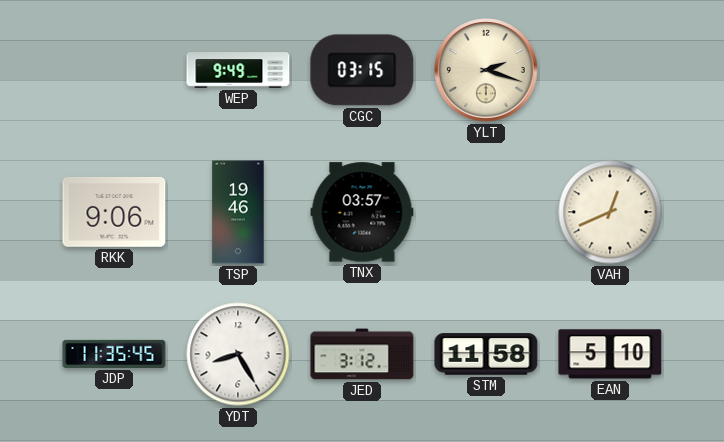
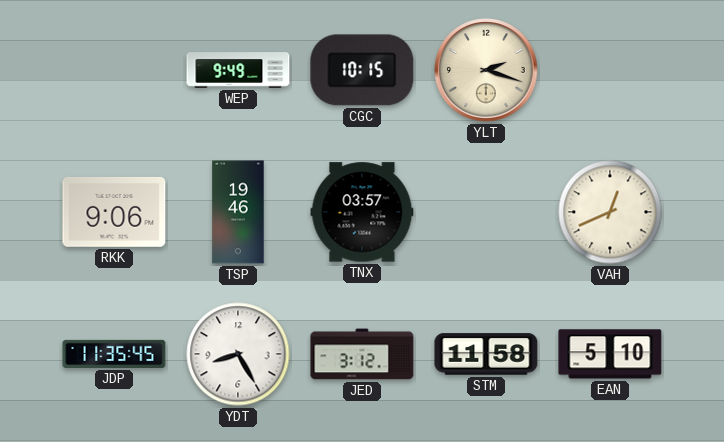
CGC: 03:15 -> 10:15 (362, 70)
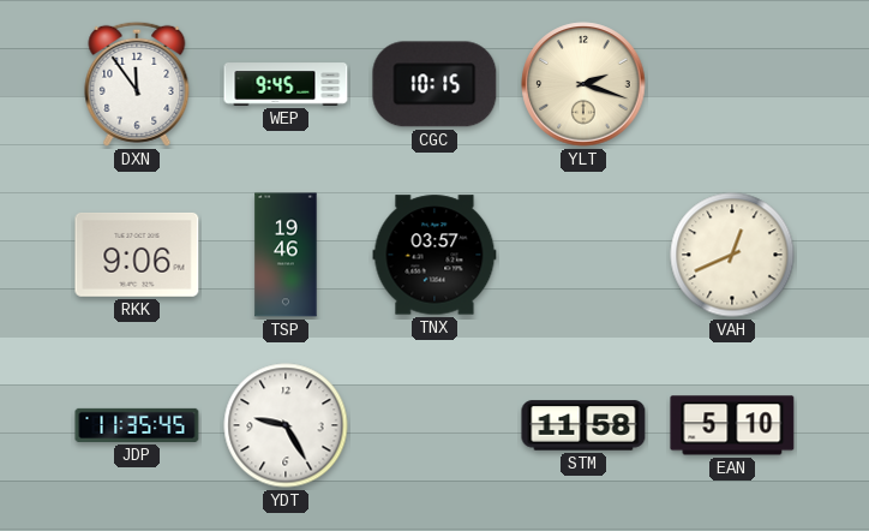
DXN: none -> 11:54 (137, 84)
WEP: 9:49 -> 9:45 (286, 84)
YDT: 8:25 -> 9:25 (286, 425)
JED: 3:12 -> none (362, 354)
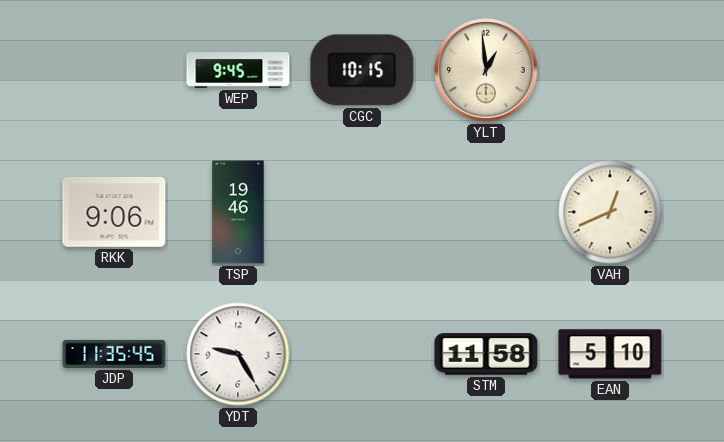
DXN: 11:54 -> none (137, 84)
YLT: 2:18 -> 12:59 (486, 70)
TNX: 03:57 -> none (434, 255)
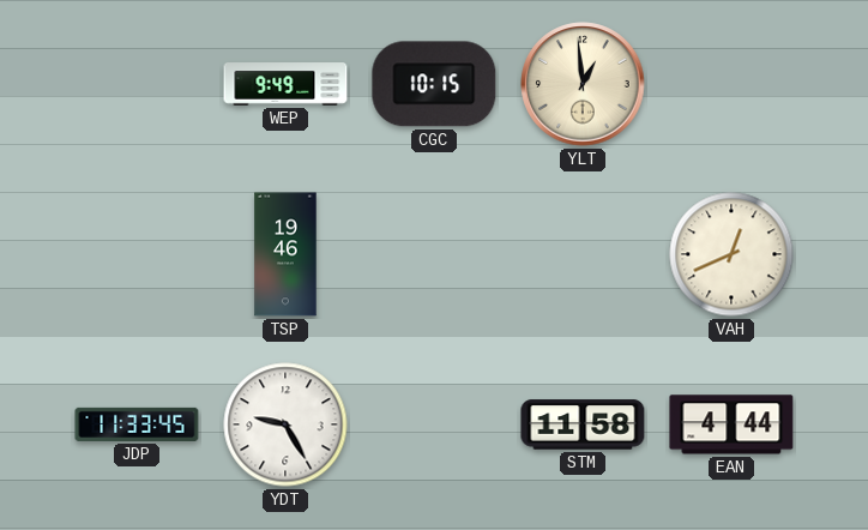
WEP: 9:45 -> 9:49 (285, 84)
RKK: 9:06 -> none (114, 212)
JDP: 11:35 -> 11:33 (137, 424)
EAN: 5:10 -> 4:44 (731, 424)
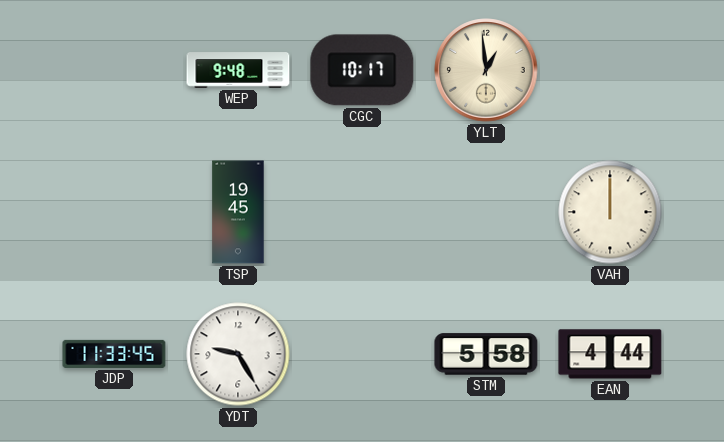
WEP: 9:49 -> 9:48 (238, 70)
CGC: 10:15 -> 10:17 (362, 70)
TSP: 19:46 -> 19:45 (238, 212)
VAH: 12:41 -> 12:00 (610, 212)
STM: 11:58 -> 5:58 (486, 354)
